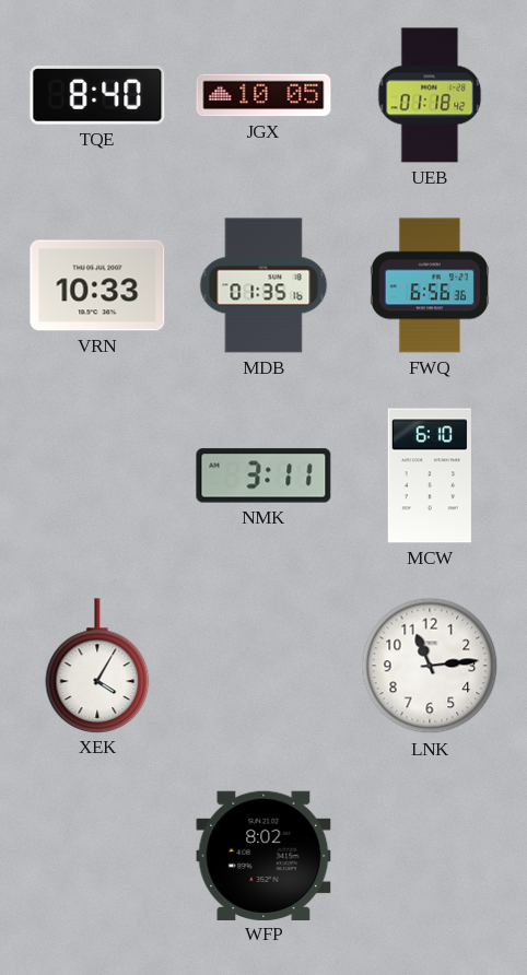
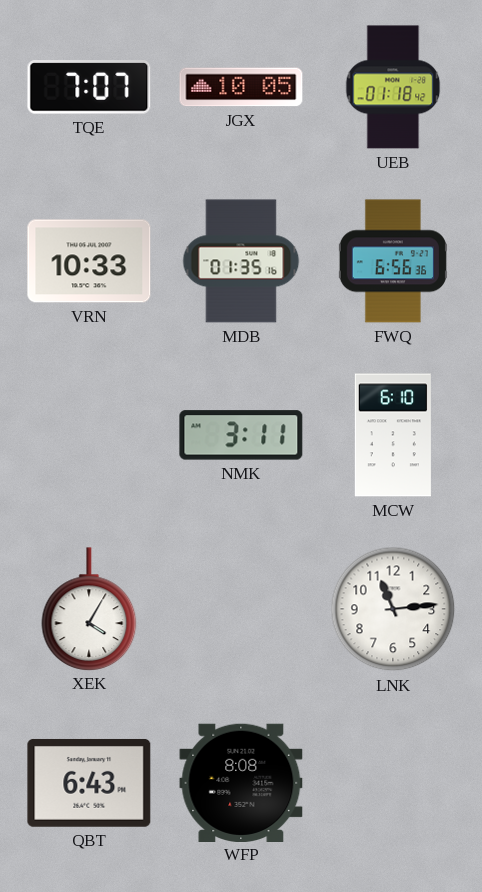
TQE: 8:40 -> 7:07 (89, 87)
QBT: none -> 6:43 (89, 783)
WFP: 8:02 -> 8:08 (241, 782)
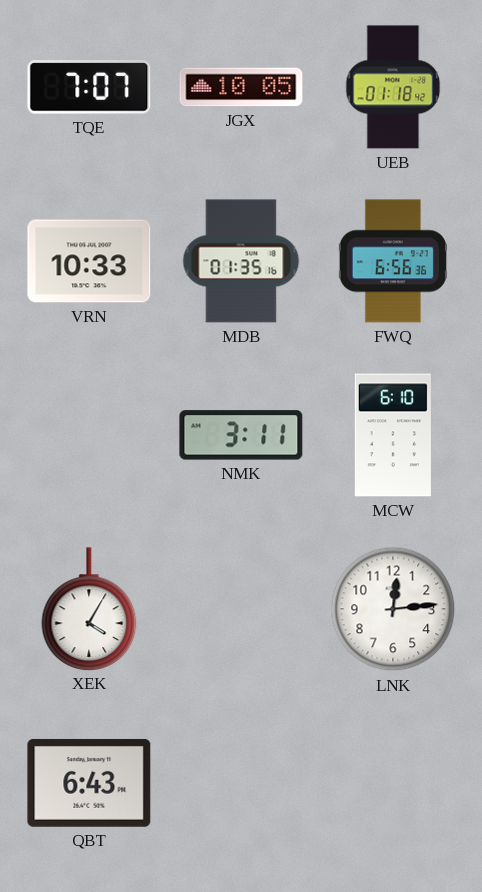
LNK: 11:14 -> 12:14 (393, 609)
WFP: 8:08 -> none (241, 782)
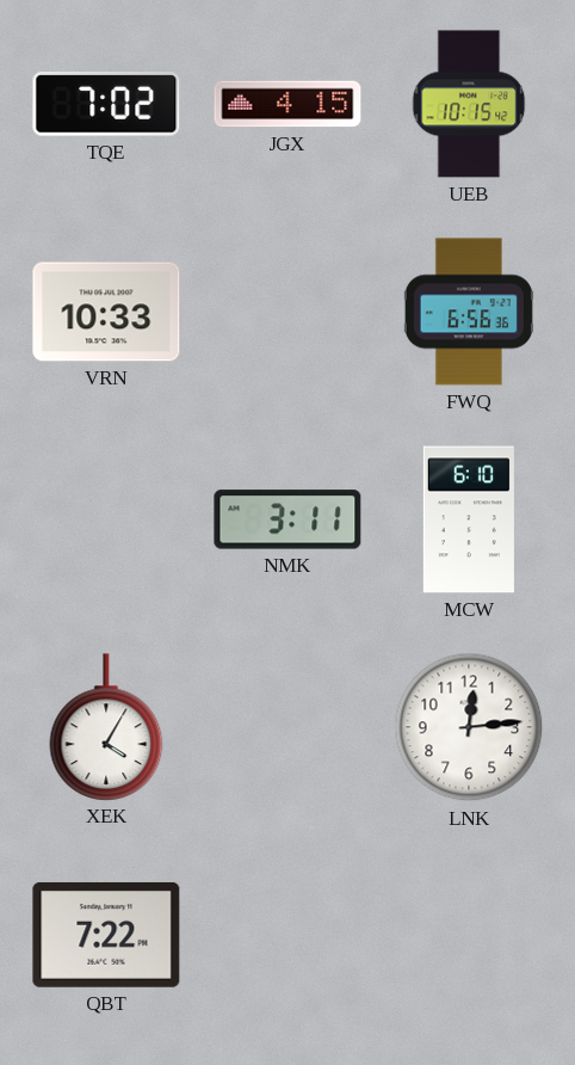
TQE: 7:07 -> 7:02 (106, 104)
JGX: 10:05 -> 4:15 (287, 104)
UEB: 01:18 -> 10:15 (469, 104)
MDB: 01:35 -> none (241, 261)
QBT: 6:43 -> 7:22 (106, 935)
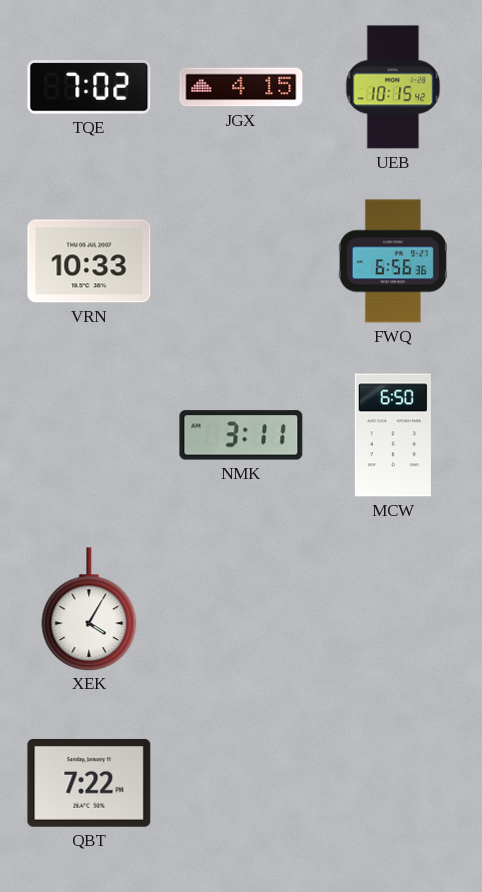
MCW: 6:10 -> 6:50 (393, 435)
LNK: 12:14 -> none (469, 727)
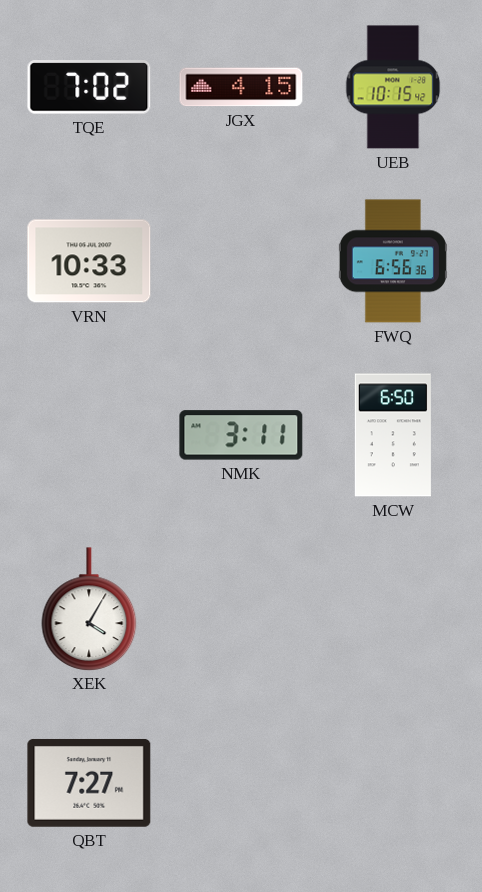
QBT: 7:22 -> 7:27 (89, 783)
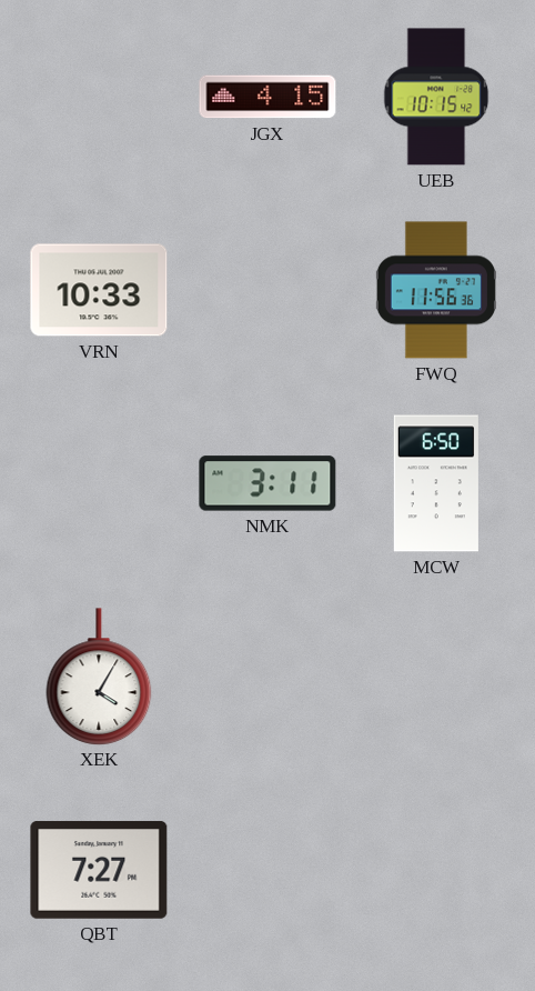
TQE: 7:02 -> none (89, 87)
FWQ: 6:56 -> 11:56 (436, 290)
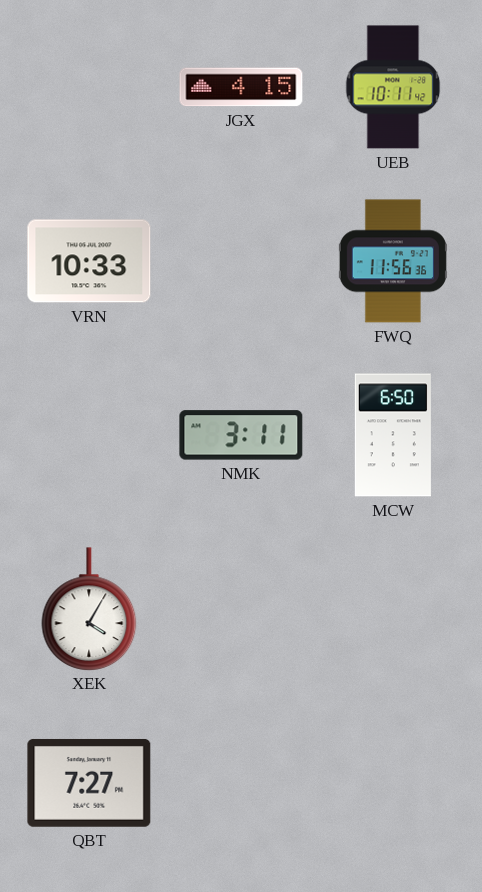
UEB: 10:15 -> 10:11 (393, 87)
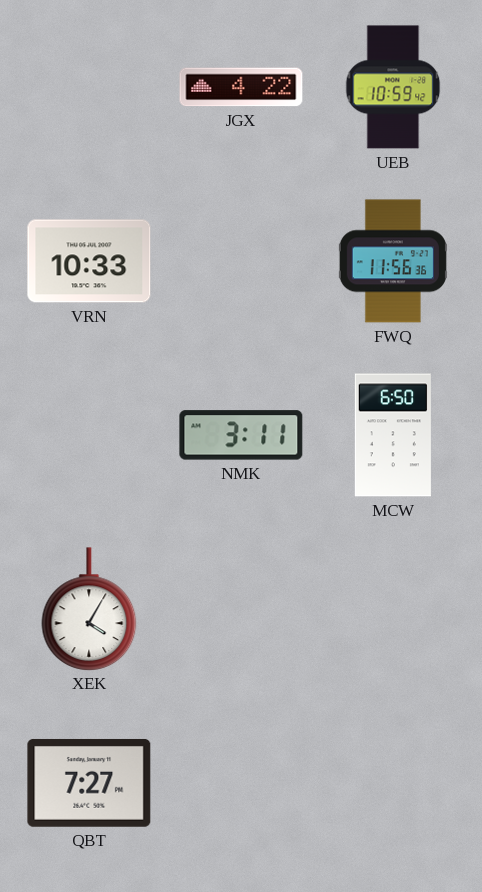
JGX: 4:15 -> 4:22 (241, 87)
UEB: 10:11 -> 10:59 (393, 87)
